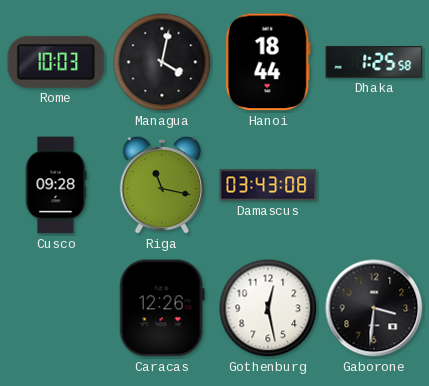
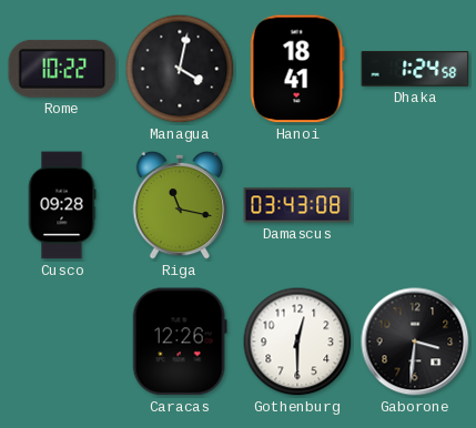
Rome: 10:03 -> 10:22 (62, 69)
Hanoi: 18:44 -> 18:41 (297, 69)
Dhaka: 1:25 -> 1:24 (415, 69)
Gothenburg: 12:28 -> 12:30 (297, 342)
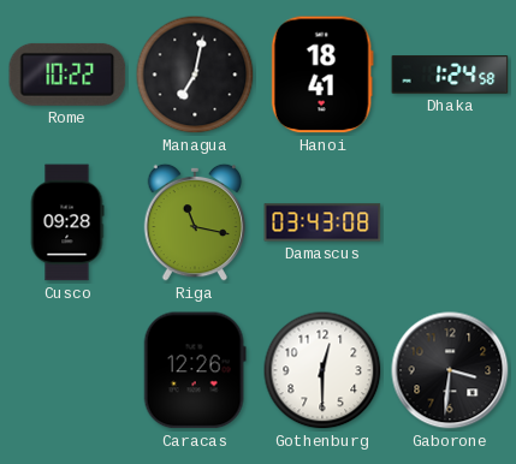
Managua: 4:02 -> 7:02 (195, 75)
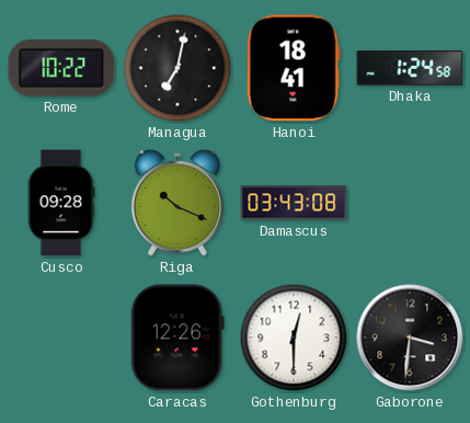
Riga: 11:17 -> 10:19 (177, 203)
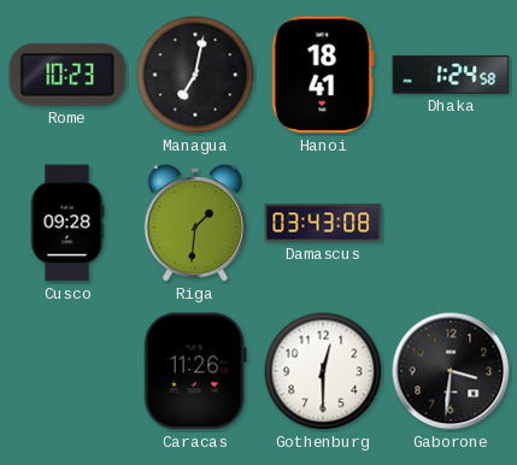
Rome: 10:22 -> 10:23 (67, 75)
Riga: 10:19 -> 1:31 (195, 223)
Caracas: 12:26 -> 11:26 (195, 371)
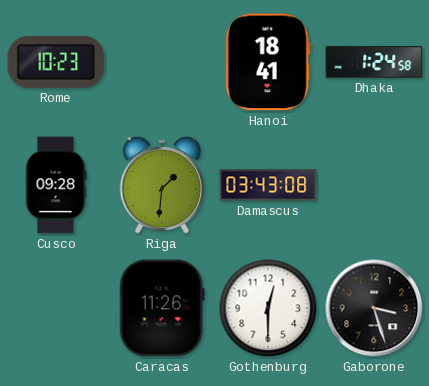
Managua: 7:02 -> none (195, 75)
Gaborone: 3:31 -> 3:27 (374, 308)
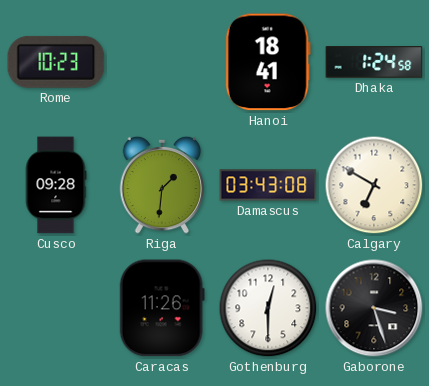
Calgary: none -> 6:50 (374, 185)
